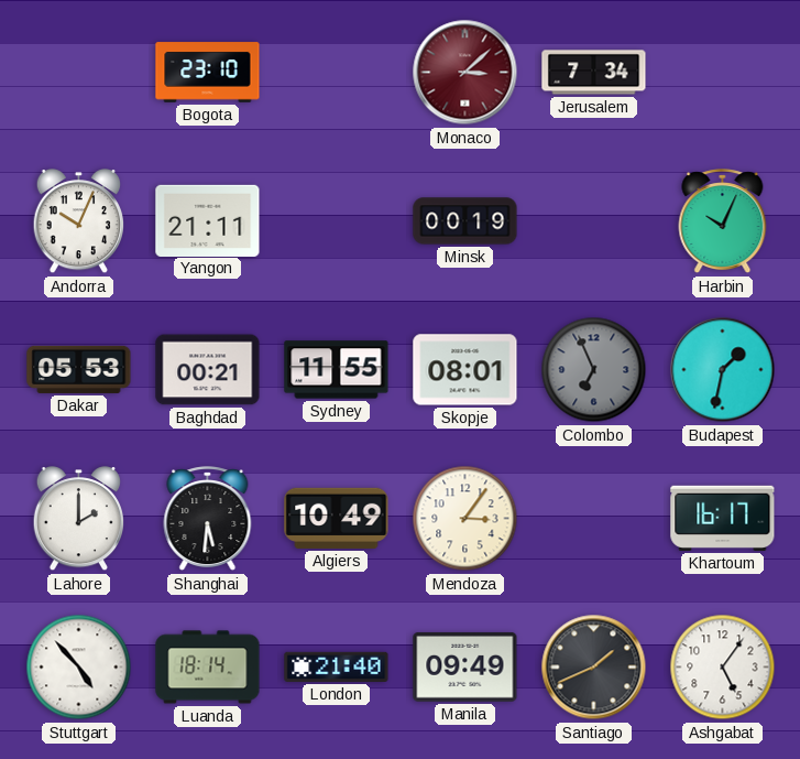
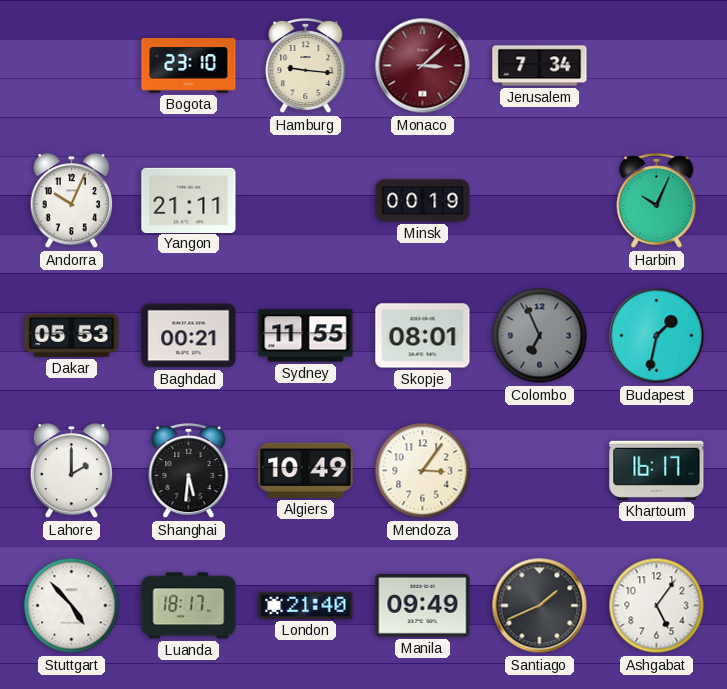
Hamburg: none -> 9:16 (306, 66)
Luanda: 18:14 -> 18:17 (189, 606)
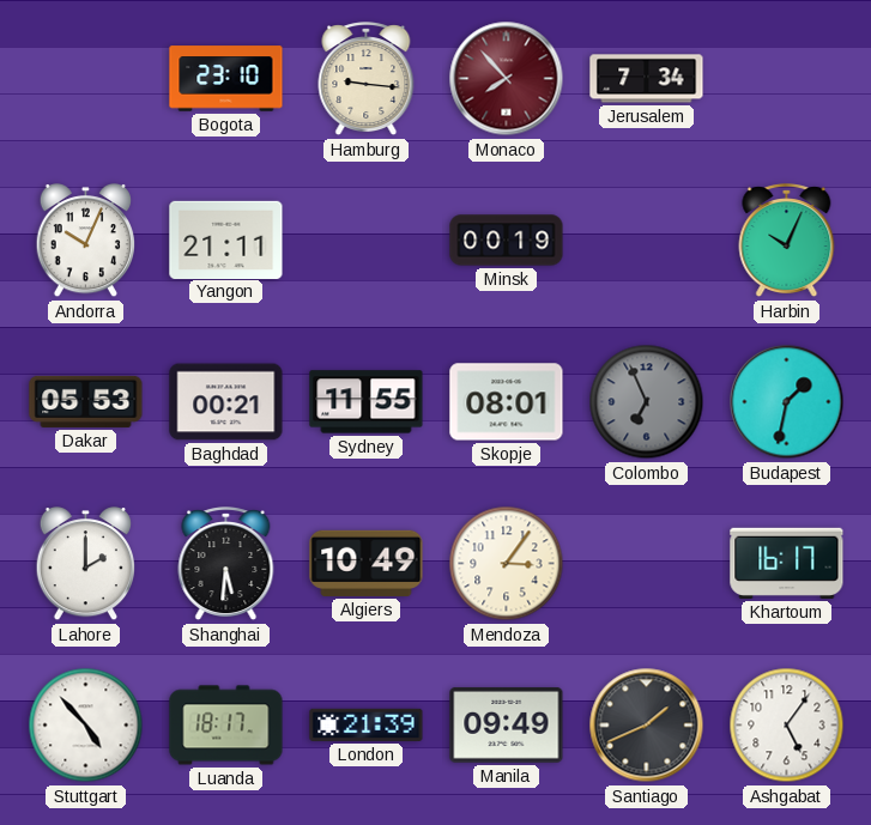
Monaco: 3:08 -> 7:53 (507, 79)
London: 21:40 -> 21:39 (367, 724)
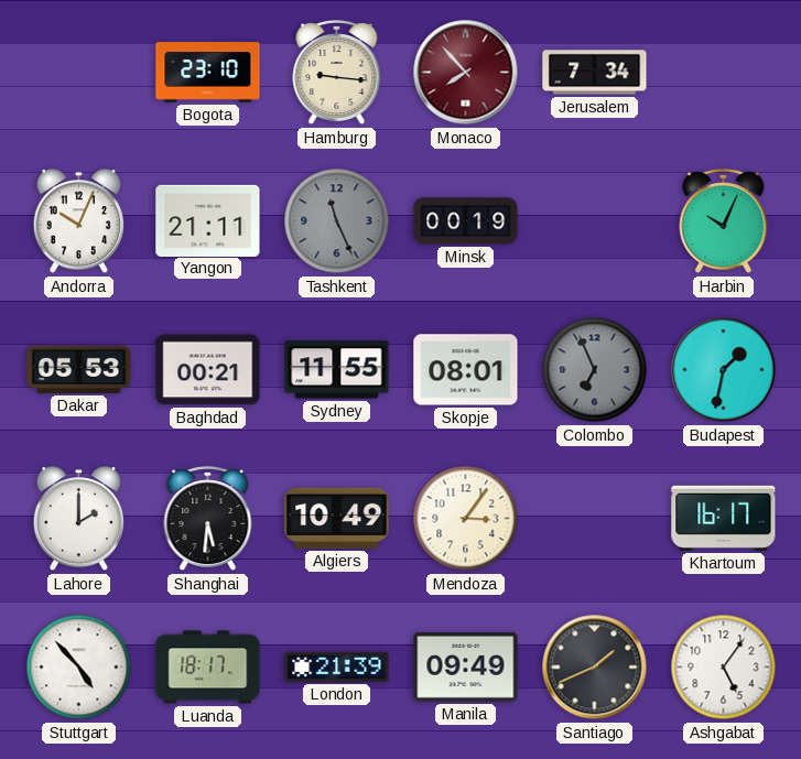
Tashkent: none -> 11:26 (337, 221)
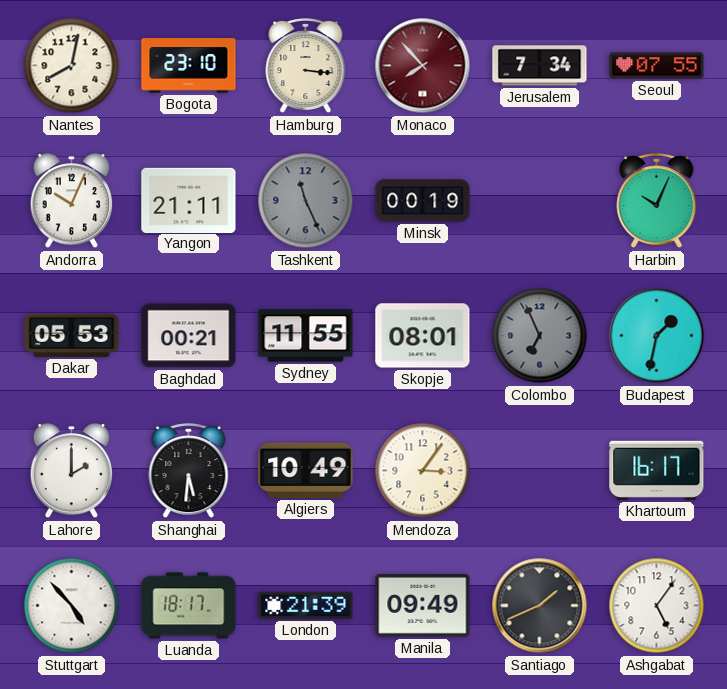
Nantes: none -> 8:02 (72, 66)
Hamburg: 9:16 -> 3:16 (306, 66)
Seoul: none -> 07:55 (657, 66)
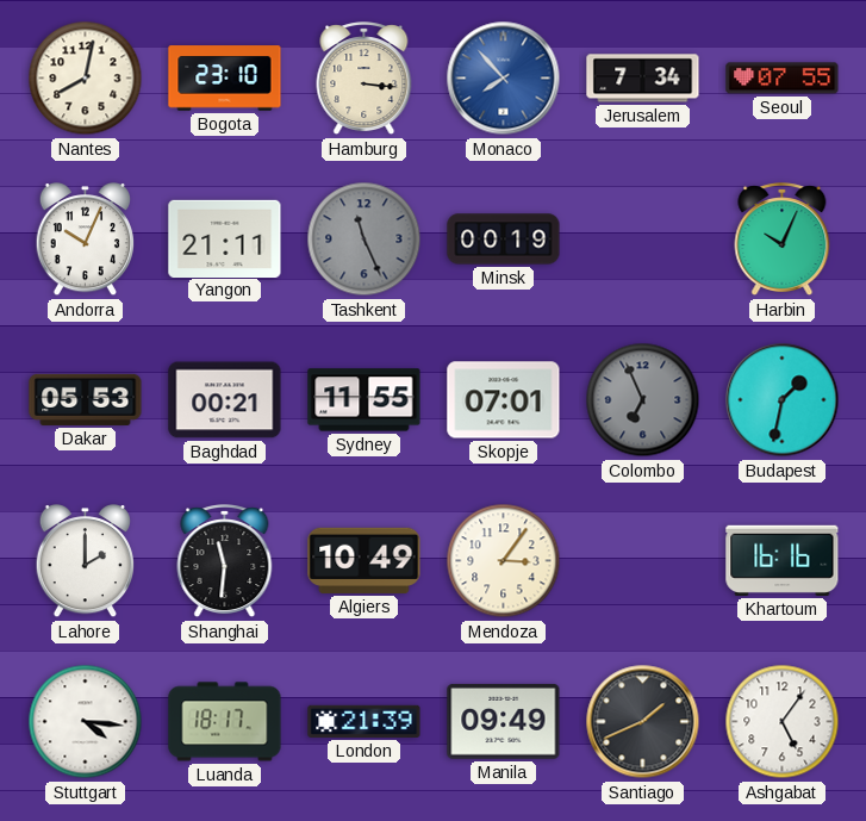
Monaco dial: burgundy -> blue (504, 79)
Skopje: 08:01 -> 07:01 (504, 400)
Shanghai: 5:31 -> 11:31 (225, 561)
Khartoum: 16:17 -> 16:16 (783, 560)
Stuttgart: 4:53 -> 4:16 (86, 722)
